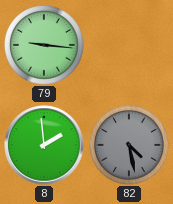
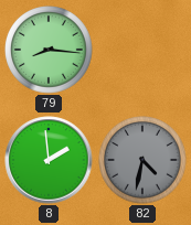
79: 9:16 -> 8:16 (50, 51)
82: 4:28 -> 4:32 (144, 161)
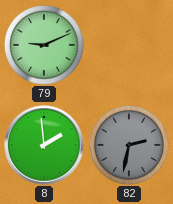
79: 8:16 -> 9:11 (45, 46)
82: 4:32 -> 2:32 (130, 146)
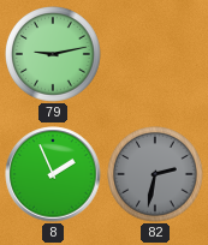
79: 9:11 -> 9:13 (54, 55)
8: 1:59 -> 1:56 (53, 174)
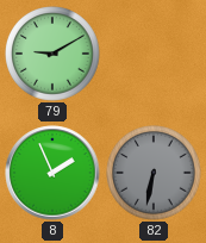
79: 9:13 -> 9:10 (54, 55)
82: 2:32 -> 6:32 (155, 174)
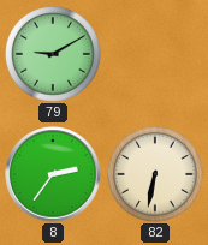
8: 1:56 -> 2:36 (53, 174)
82 dial: grey -> cream (156, 175)
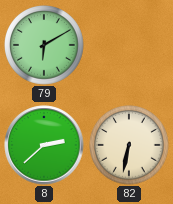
79: 9:10 -> 6:10 (45, 46)
8: 2:36 -> 2:38 (44, 145)
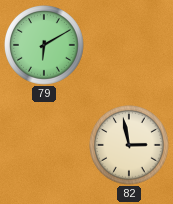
8: 2:38 -> none (44, 145)
82: 6:32 -> 2:58 (130, 146)
